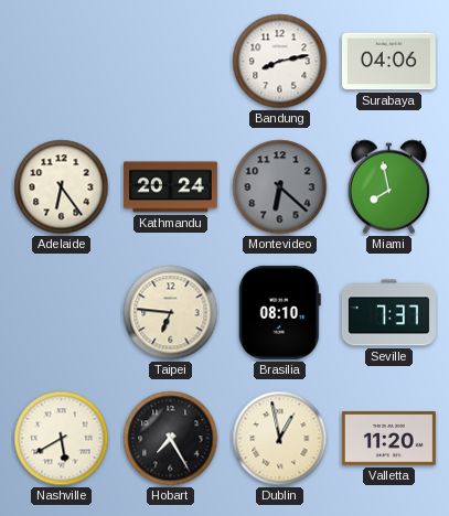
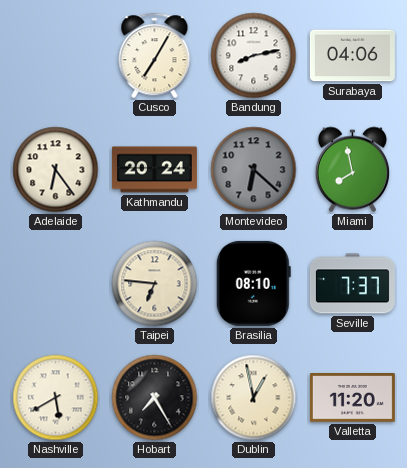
Cusco: none -> 7:05 (155, 56)
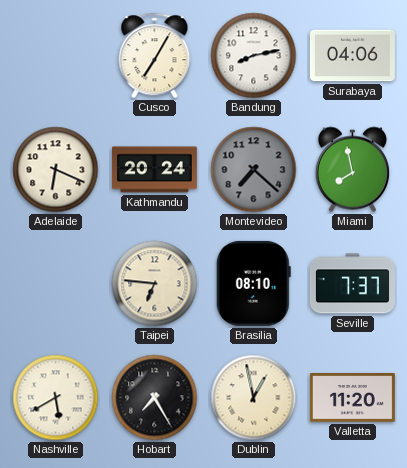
Adelaide: 6:24 -> 6:19 (56, 170)
Montevideo: 6:22 -> 7:22 (254, 170)
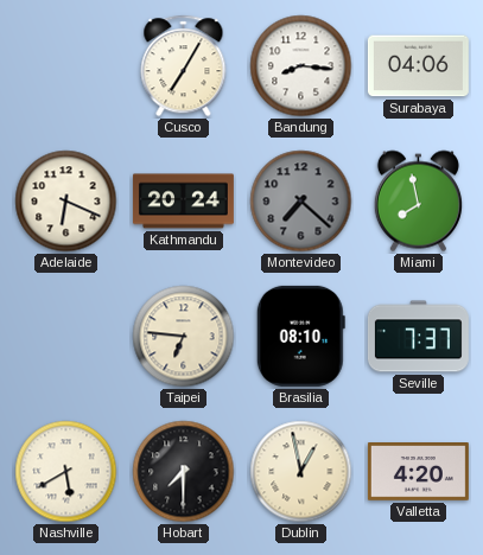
Bandung: 8:13 -> 8:16 (301, 66)
Hobart: 7:25 -> 7:30 (184, 472)
Valletta: 11:20 -> 4:20 (418, 472)
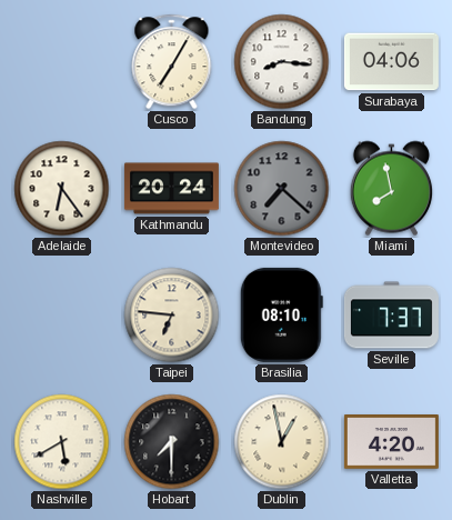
Adelaide: 6:19 -> 6:24 (62, 189)
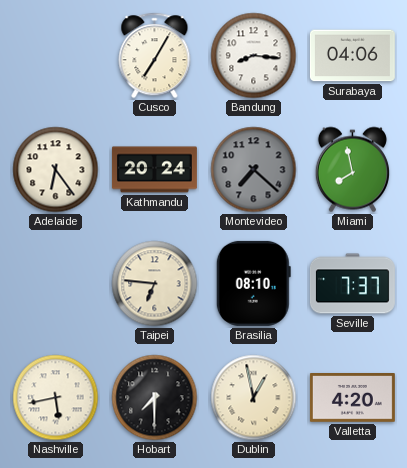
Nashville: 5:40 -> 5:43 (56, 398)
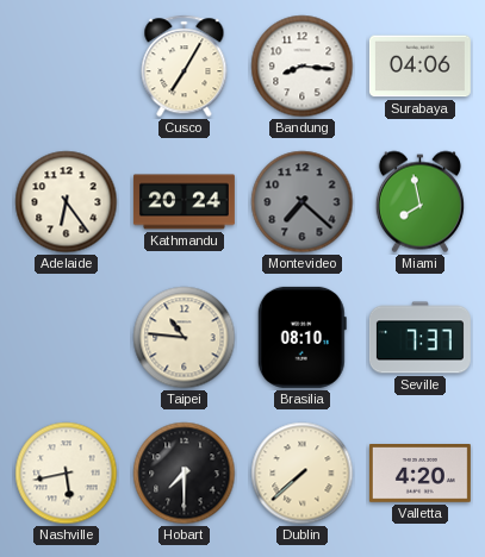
Taipei: 6:46 -> 10:46 (185, 338)
Dublin: 12:58 -> 7:38 (303, 474)
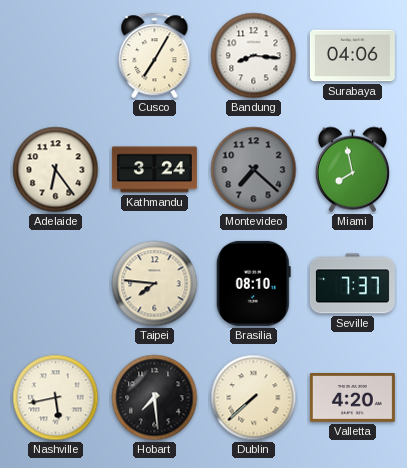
Kathmandu: 20:24 -> 3:24 (154, 170)
Taipei: 10:46 -> 7:46 (155, 284)
Hobart: 7:30 -> 7:29 (155, 398)
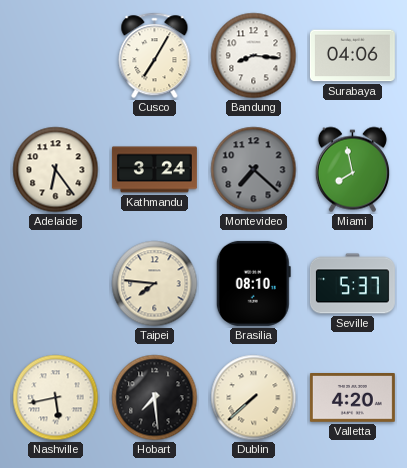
Seville: 7:37 -> 5:37 (352, 284)
